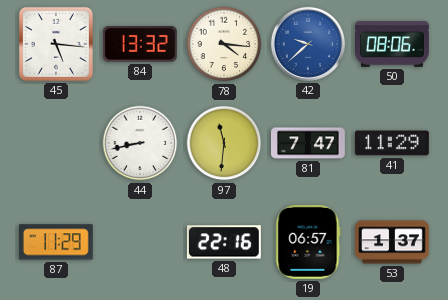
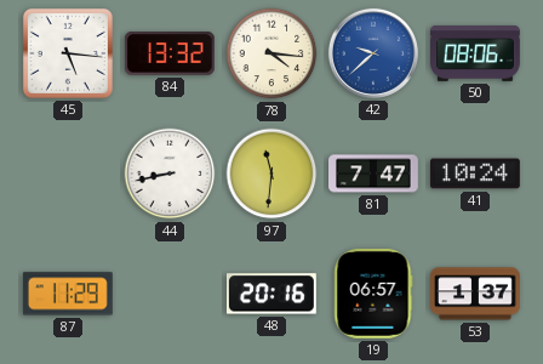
41: 11:29 -> 10:24 (475, 174)
48: 22:16 -> 20:16 (271, 294)
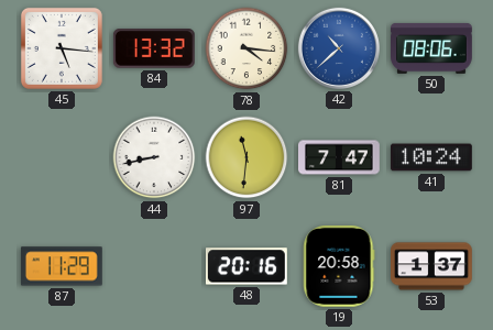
42: 9:38 -> 10:38 (339, 48)
19: 06:57 -> 20:58 (339, 266)
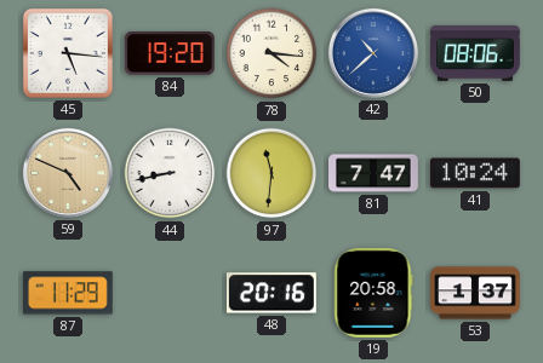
84: 13:32 -> 19:20 (170, 53)
59: none -> 4:49 (68, 173)
